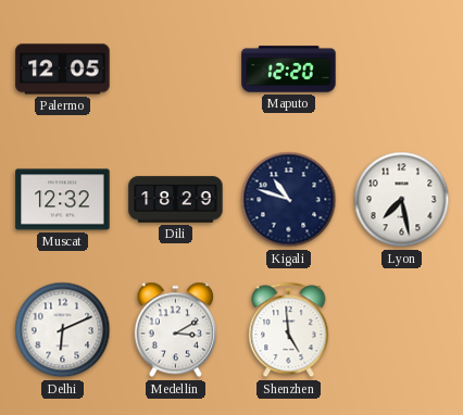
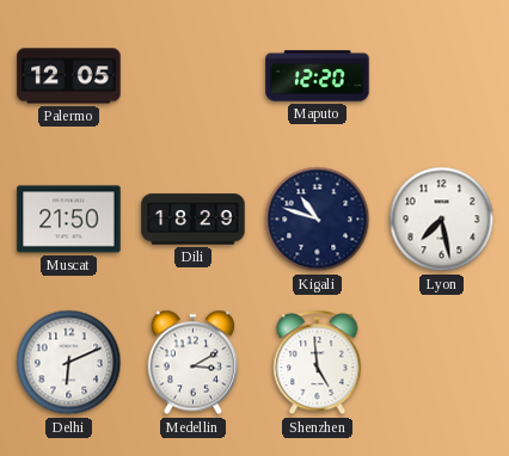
Muscat: 12:32 -> 21:50 (69, 220)
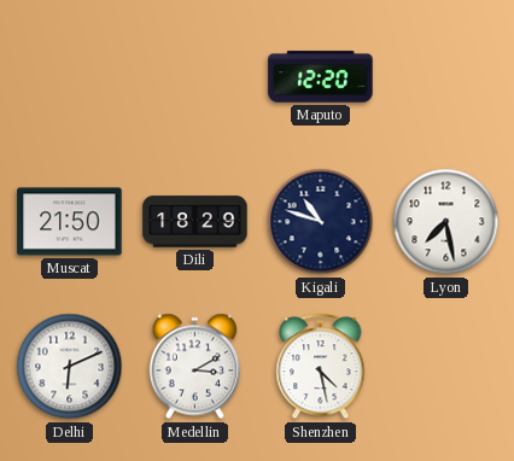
Palermo: 12:05 -> none (69, 76)
Shenzhen: 4:59 -> 4:28 (321, 367)
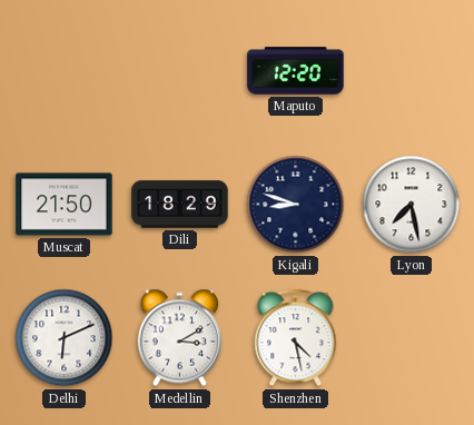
Kigali: 10:48 -> 8:48 (296, 205)
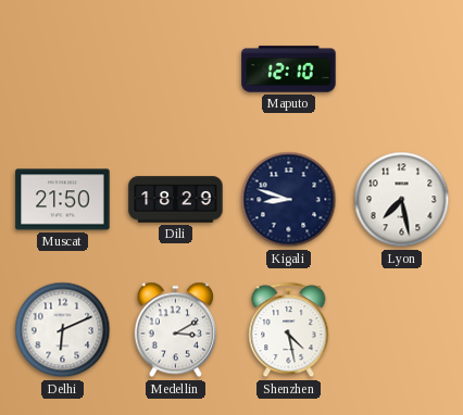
Maputo: 12:20 -> 12:10 (289, 70)
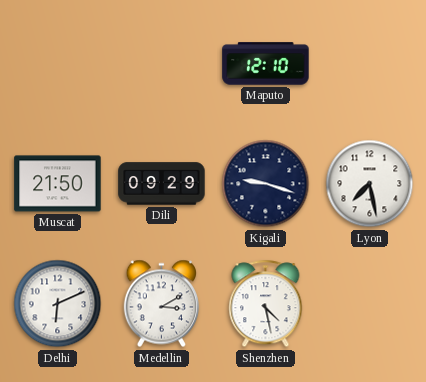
Dili: 18:29 -> 09:29 (162, 184)
Kigali: 8:48 -> 9:18 (266, 184)
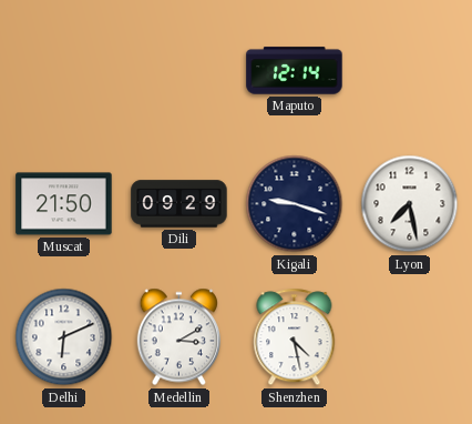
Maputo: 12:10 -> 12:14 (295, 71)
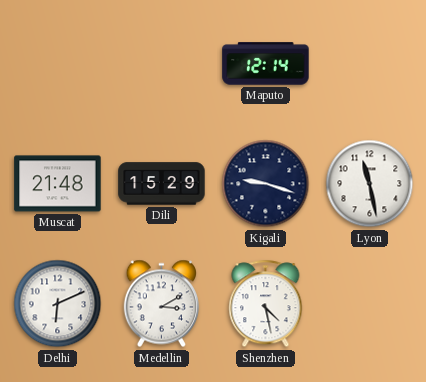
Muscat: 21:50 -> 21:48 (58, 184)
Dili: 09:29 -> 15:29 (162, 184)
Lyon: 7:28 -> 11:28 (370, 184)
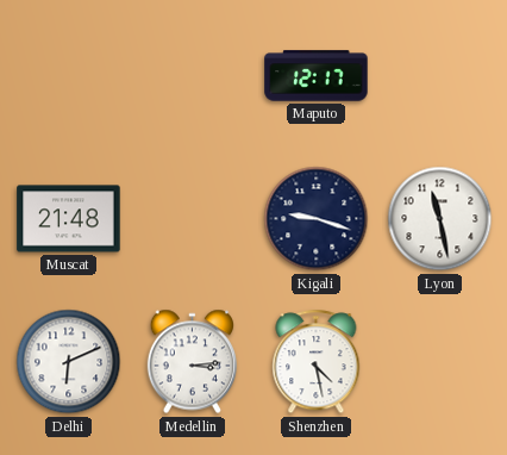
Maputo: 12:14 -> 12:17 (317, 76)
Dili: 15:29 -> none (162, 184)
Medellin: 3:10 -> 3:14 (192, 362)
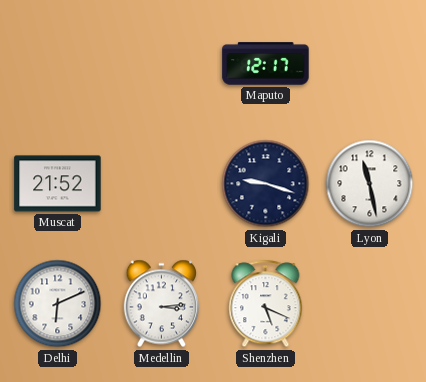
Muscat: 21:48 -> 21:52 (58, 184)
Shenzhen: 4:28 -> 5:19 (266, 304)
